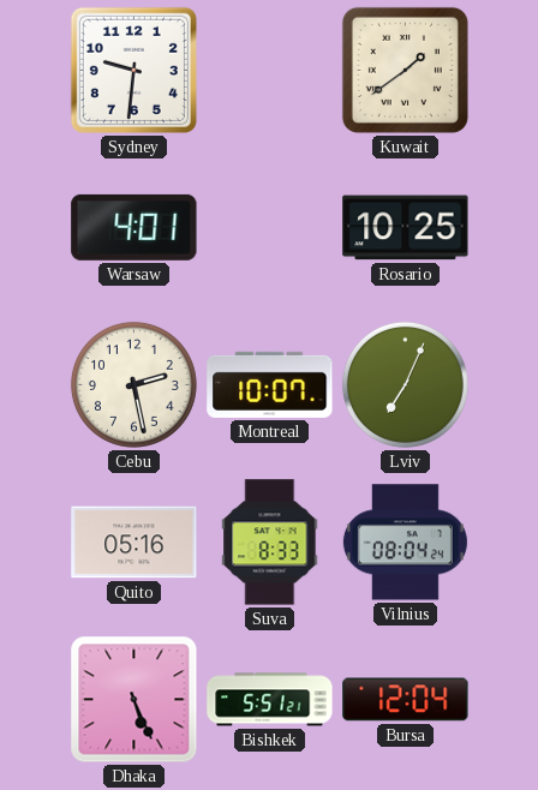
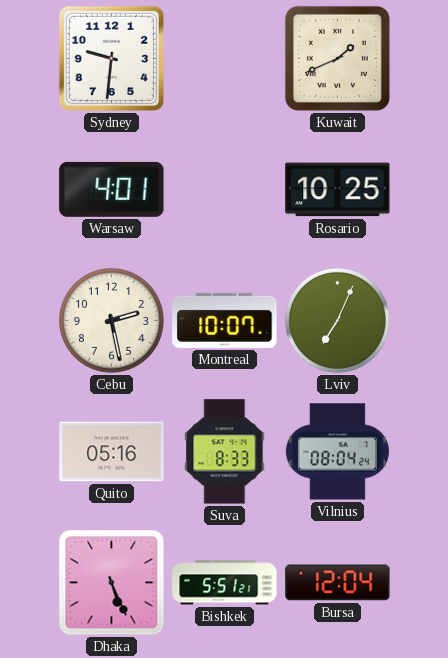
Kuwait: 1:39 -> 1:41 (337, 58)
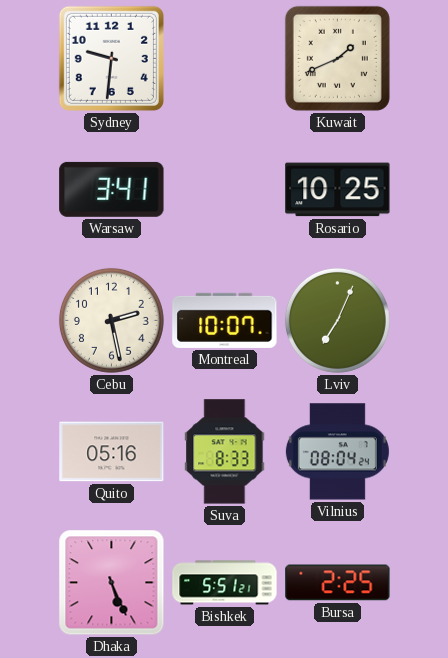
Warsaw: 4:01 -> 3:41 (112, 189)
Bursa: 12:04 -> 2:25 (338, 583)
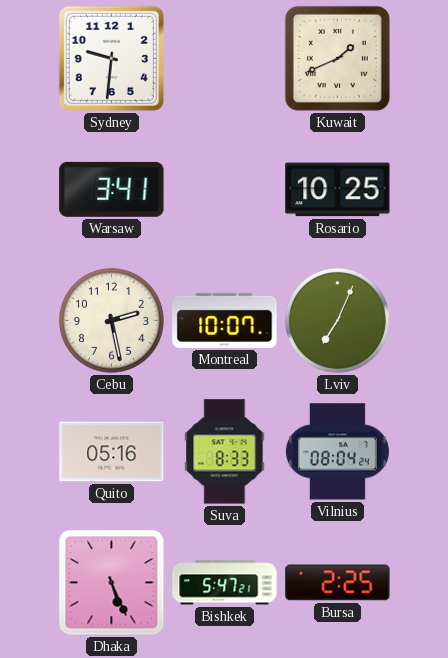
Bishkek: 5:51 -> 5:47 (225, 583)
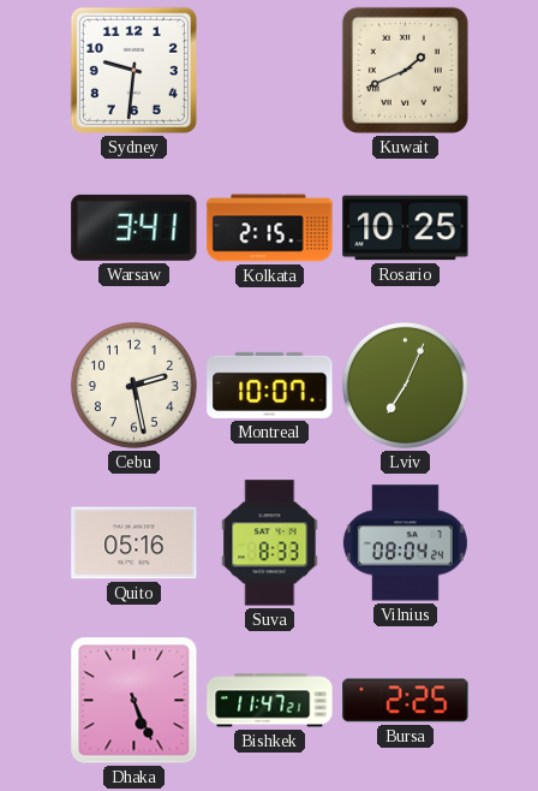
Kolkata: none -> 2:15 (270, 228)
Bishkek: 5:47 -> 11:47 (270, 701)
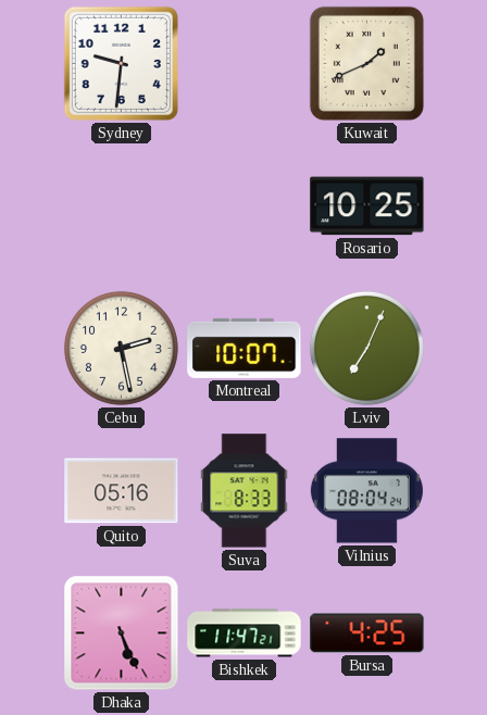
Warsaw: 3:41 -> none (134, 227)
Kolkata: 2:15 -> none (270, 228)
Bursa: 2:25 -> 4:25 (367, 634)
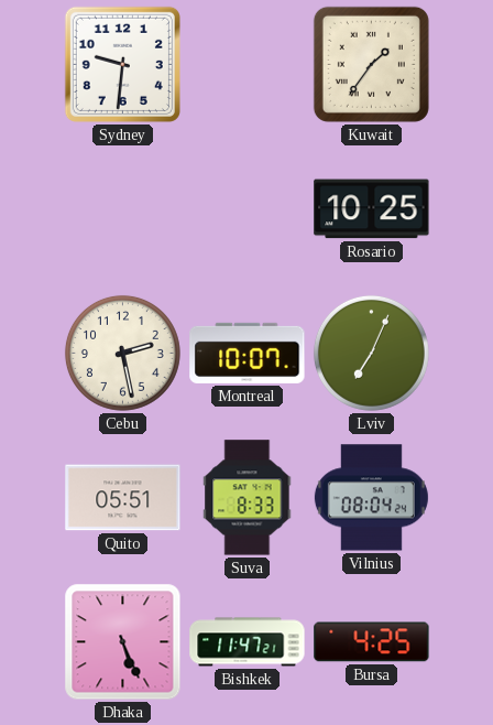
Kuwait: 1:41 -> 1:36 (371, 64)
Quito: 05:16 -> 05:51 (123, 498)
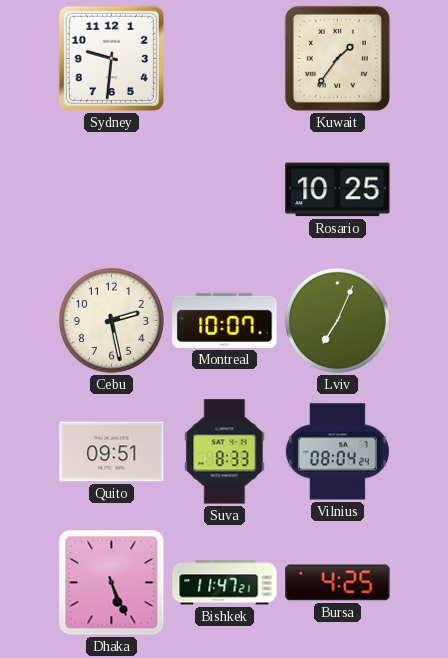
Quito: 05:51 -> 09:51 (112, 452)
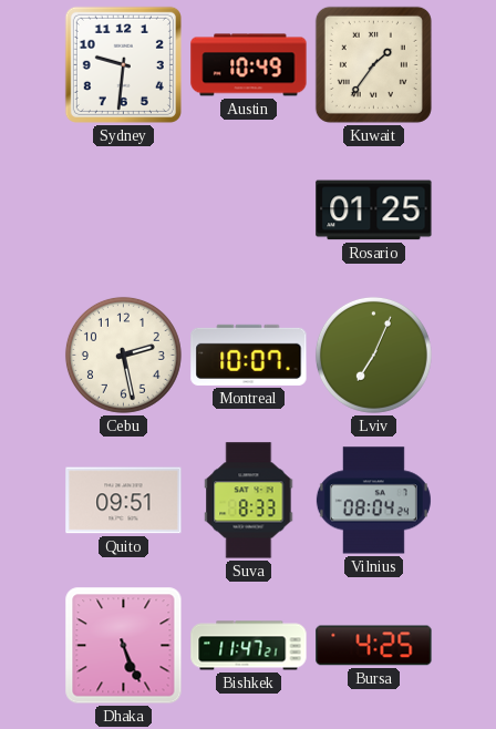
Austin: none -> 10:49 (249, 65)
Rosario: 10:25 -> 01:25 (374, 211)
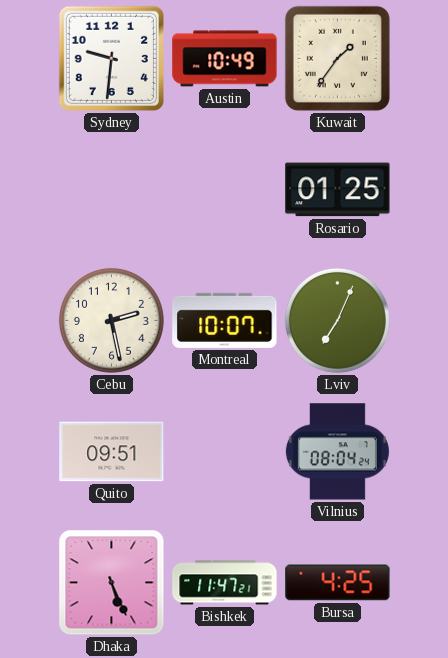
Suva: 8:33 -> none (249, 501)
